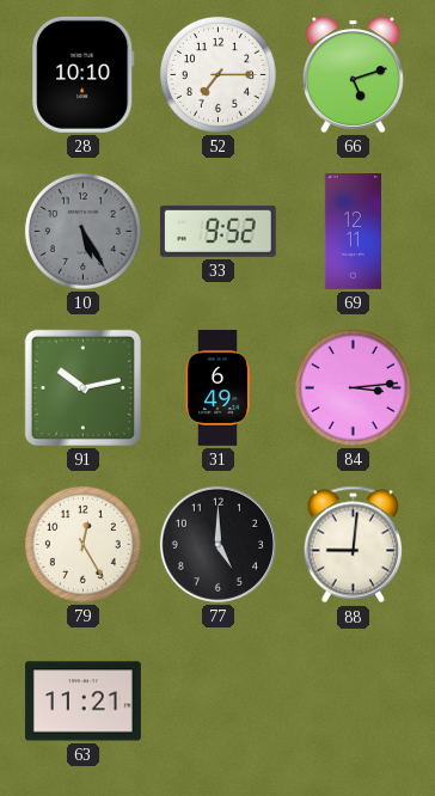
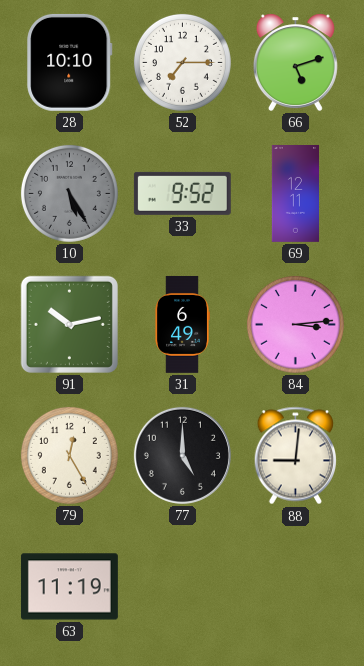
63: 11:21 -> 11:19 (69, 587)
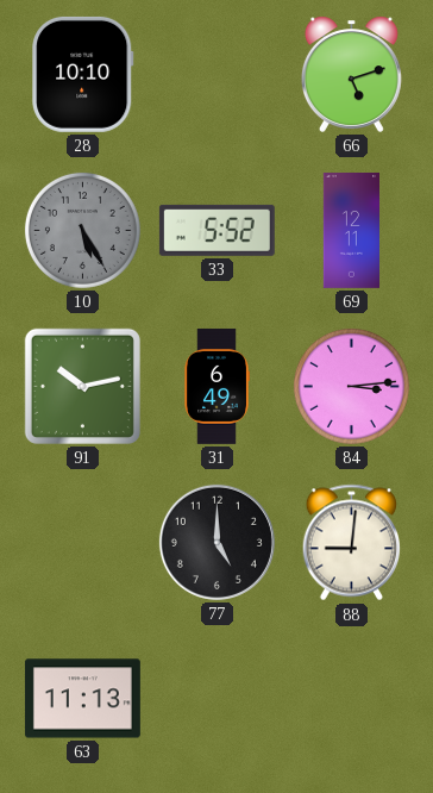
52: 7:15 -> none (182, 62)
33: 9:52 -> 5:52 (216, 230)
79: 12:25 -> none (69, 455)
63: 11:19 -> 11:13 (82, 699)
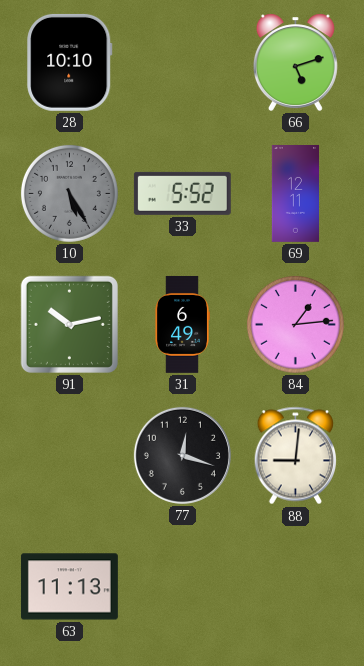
84: 3:14 -> 1:14 (295, 324)
77: 5:00 -> 12:18 (182, 455)
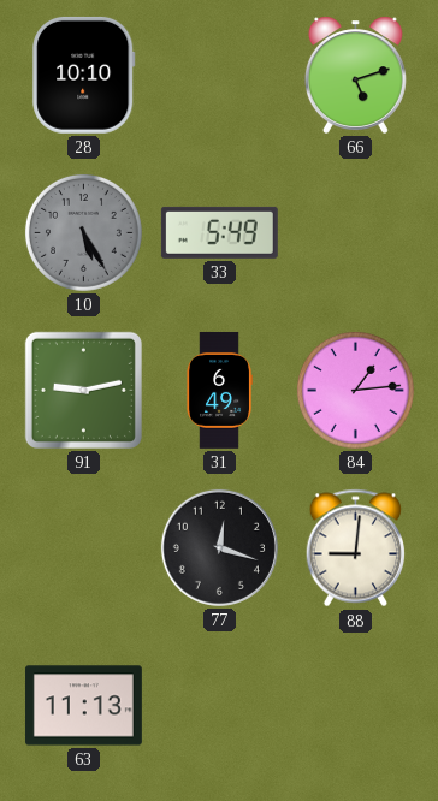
33: 5:52 -> 5:49 (219, 232)
69: 12:11 -> none (295, 194)
91: 10:13 -> 9:13 (83, 390)
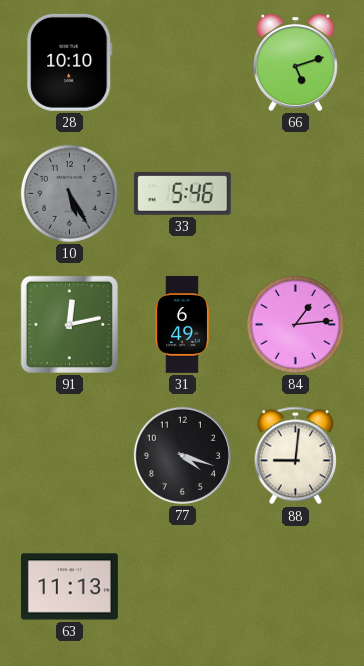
33: 5:49 -> 5:46 (182, 193)
91: 9:13 -> 12:13 (69, 324)
77: 12:18 -> 4:18 (182, 455)
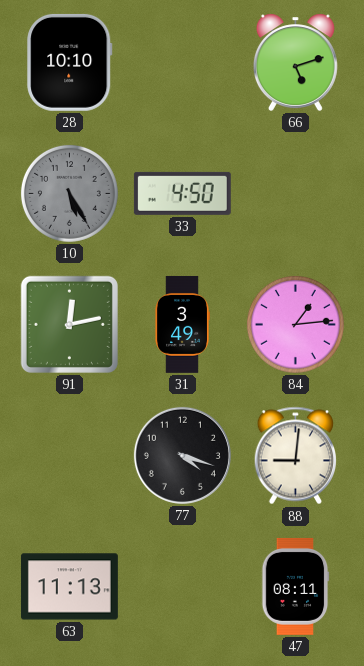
33: 5:46 -> 4:50 (182, 193)
31: 6:49 -> 3:49 (182, 324)
47: none -> 08:11 (295, 586)
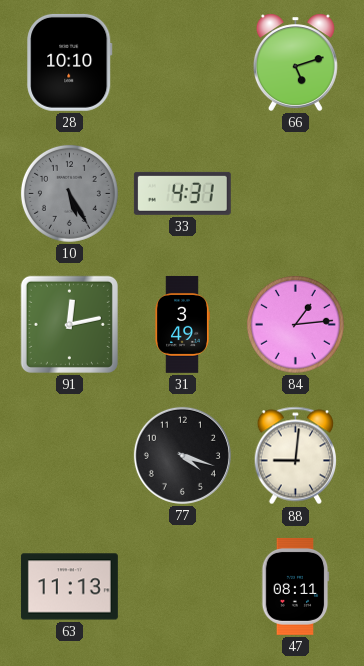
33: 4:50 -> 4:31 (182, 193)
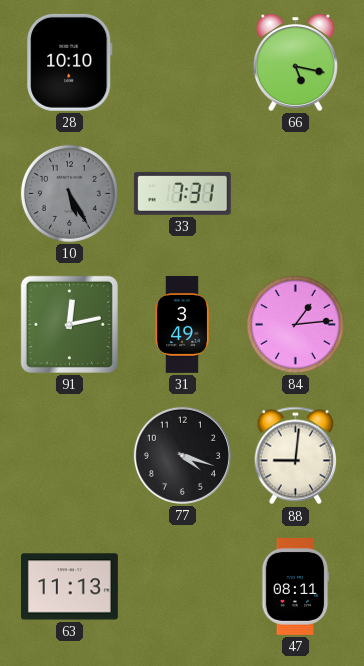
66: 5:12 -> 5:17 (295, 62)
33: 4:31 -> 7:31 (182, 193)
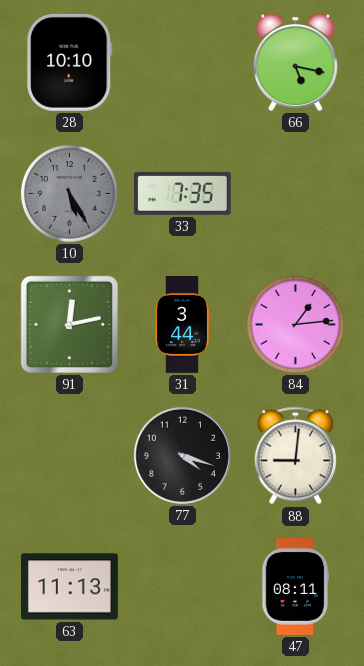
33: 7:31 -> 7:35 (182, 193)
31: 3:49 -> 3:44 (182, 324)
